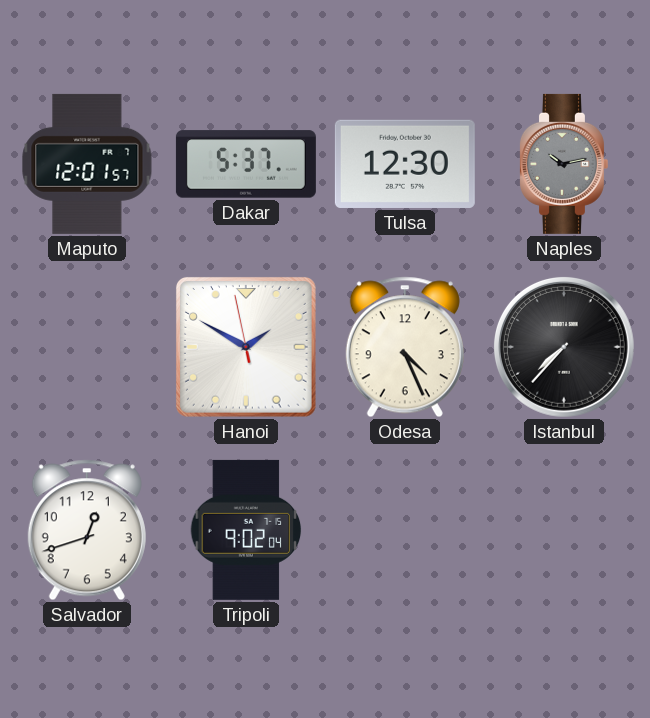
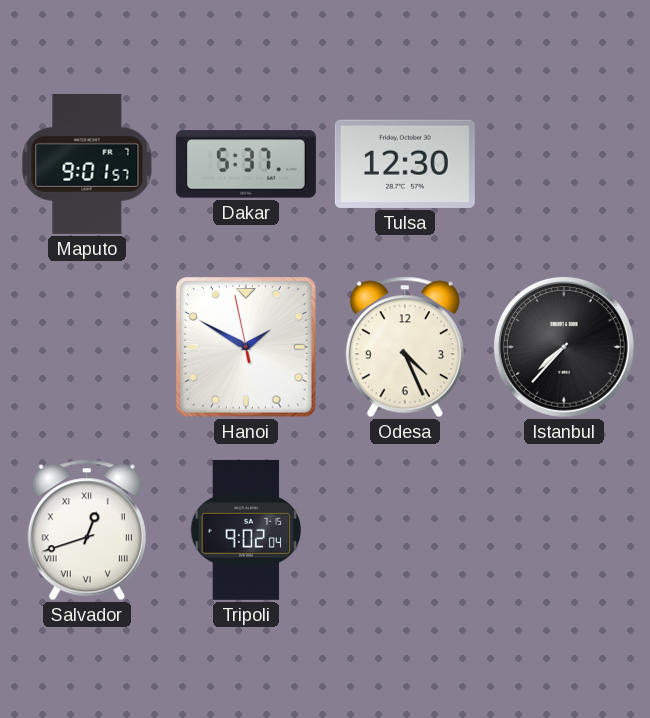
Maputo: 12:01 -> 9:01 (87, 164)
Naples: 10:13 -> none (563, 164)
Salvador numerals: Arabic -> Roman (87, 530)
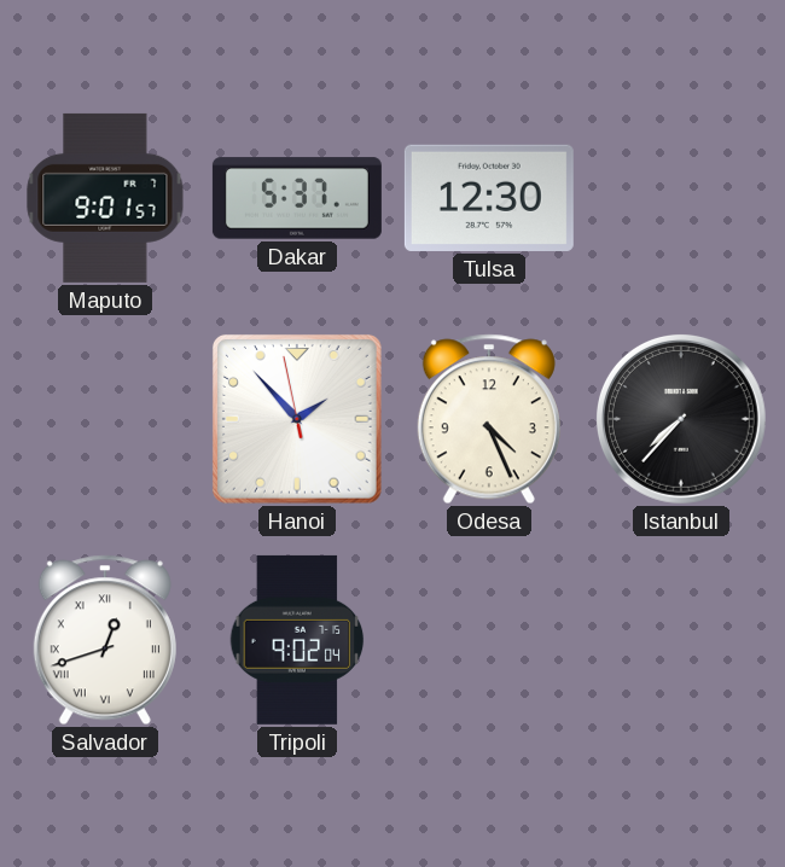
Hanoi: 1:49 -> 1:52 (297, 419)
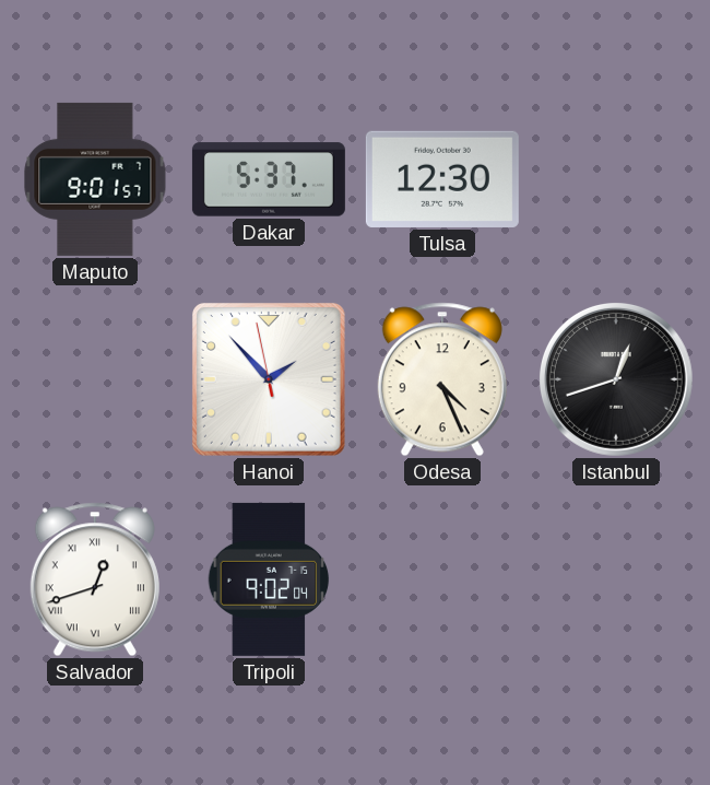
Istanbul: 7:37 -> 12:42 (616, 379)
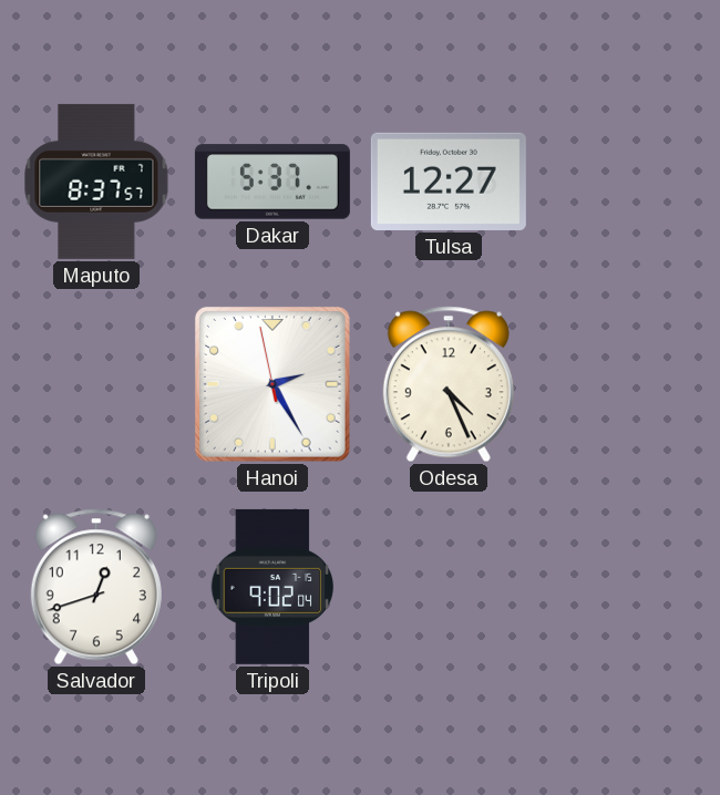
Maputo: 9:01 -> 8:37 (96, 182)
Tulsa: 12:30 -> 12:27 (449, 182)
Hanoi: 1:52 -> 2:24 (272, 384)
Istanbul: 12:42 -> none (616, 379)
Salvador numerals: Roman -> Arabic (96, 587)
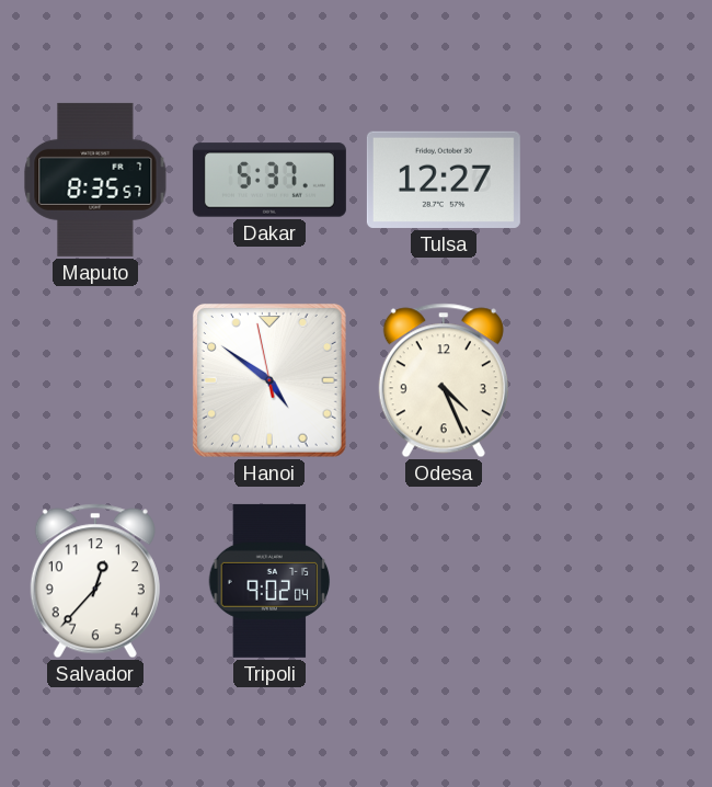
Maputo: 8:37 -> 8:35 (95, 180)
Hanoi: 2:24 -> 4:50 (269, 380)
Salvador: 12:42 -> 12:37 (95, 581)
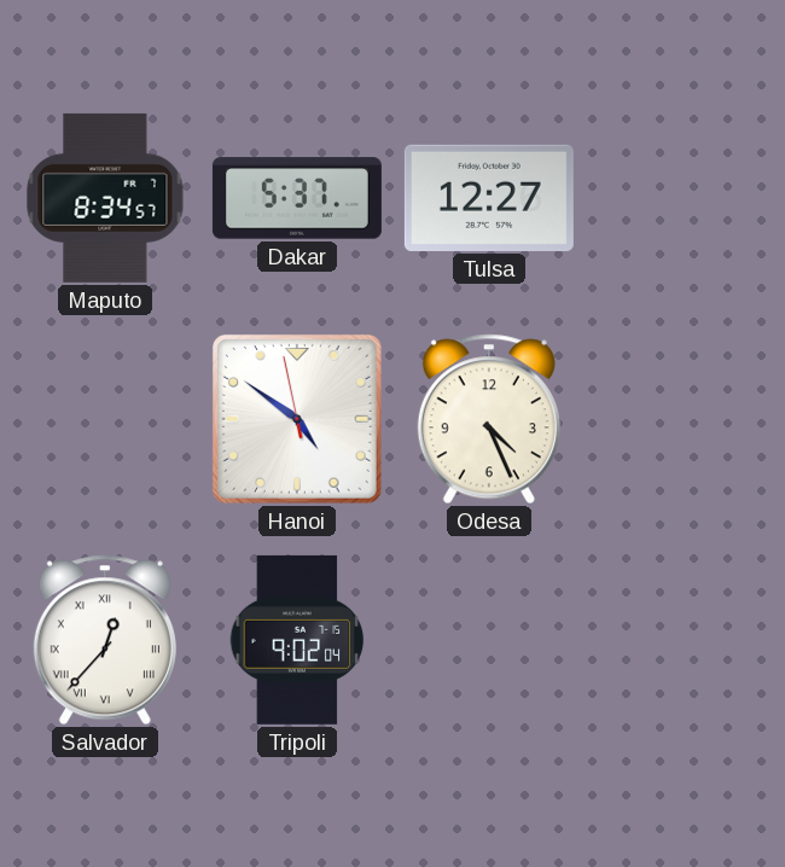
Maputo: 8:35 -> 8:34 (105, 198)
Salvador numerals: Arabic -> Roman (105, 640)
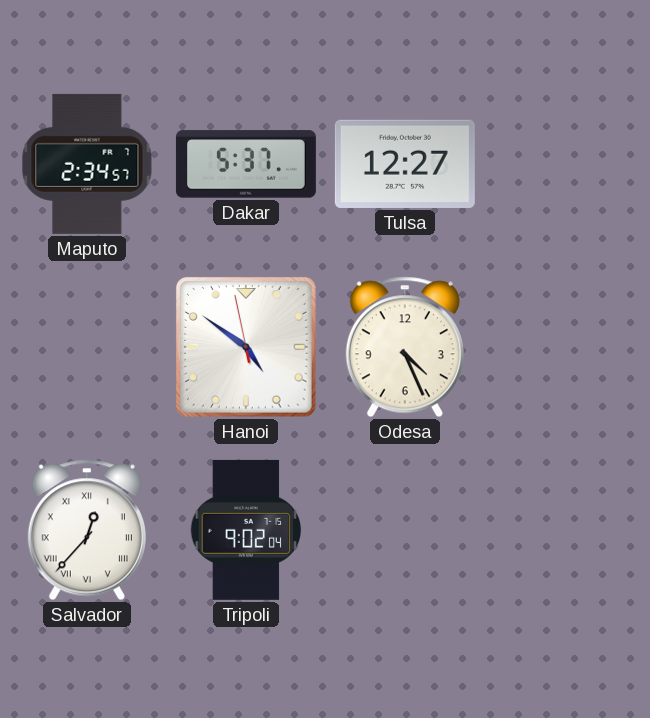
Maputo: 8:34 -> 2:34 (87, 164)
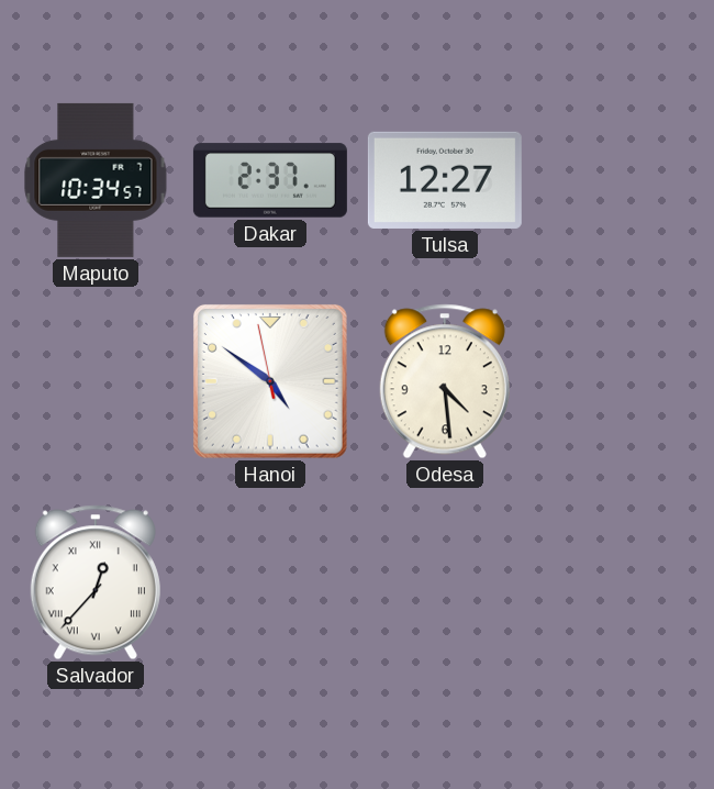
Maputo: 2:34 -> 10:34 (96, 180)
Dakar: 5:37 -> 2:37 (270, 180)
Odesa: 4:26 -> 4:29 (445, 381)
Tripoli: 9:02 -> none (246, 530)
